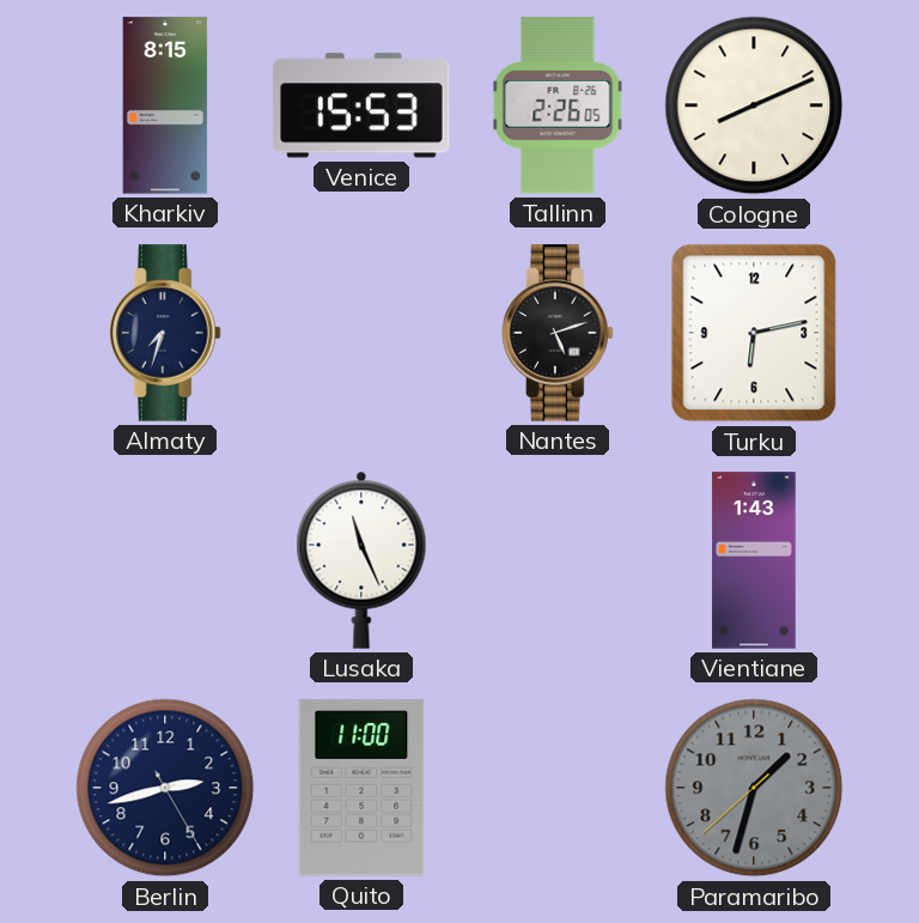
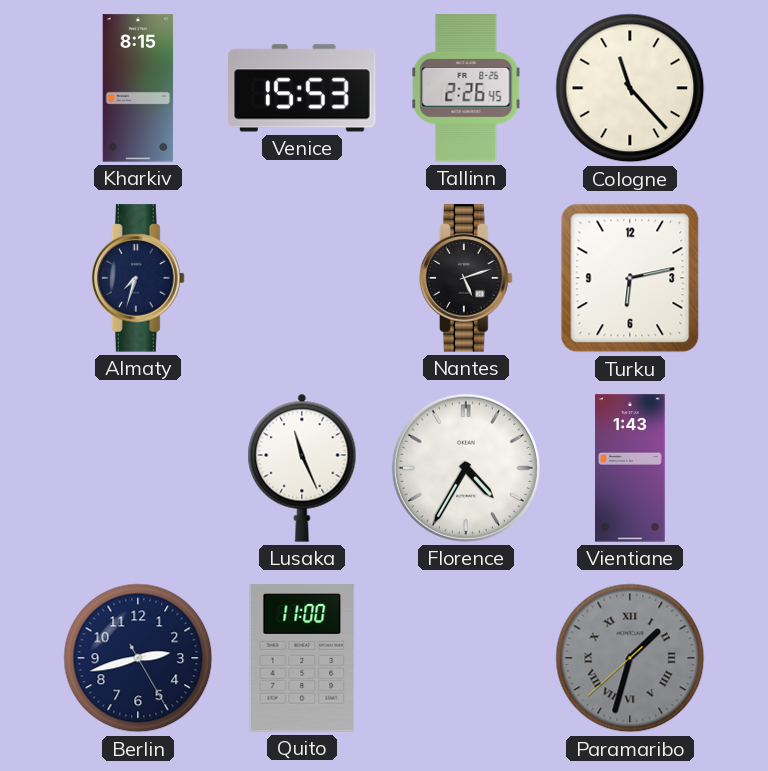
Tallinn: 2:26:05 -> 2:26:45 (466, 88)
Cologne: 8:11 -> 11:23 (630, 88)
Florence: none -> 4:35 (466, 468)
Paramaribo numerals: Arabic -> Roman (630, 658)
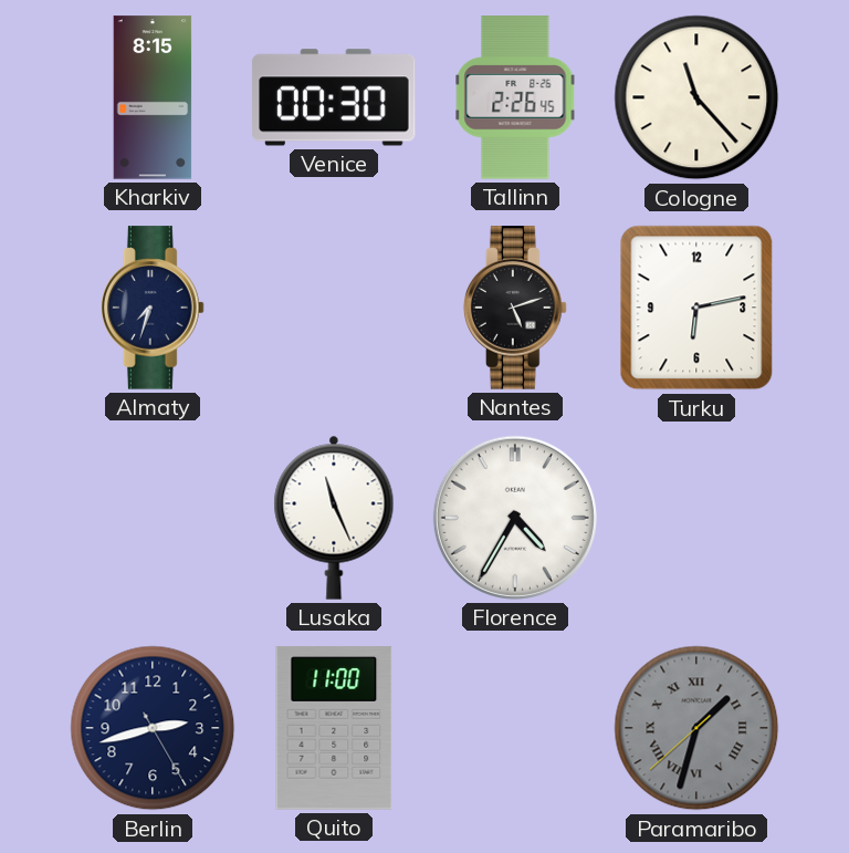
Venice: 15:53 -> 00:30 (334, 97)
Vientiane: 1:43 -> none (630, 468)
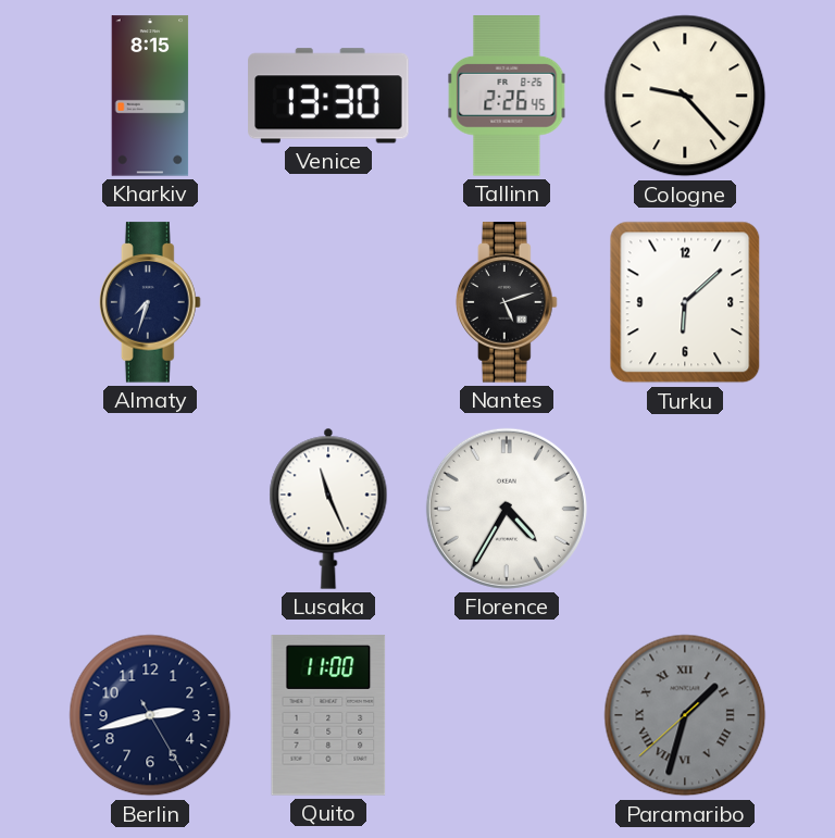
Venice: 00:30 -> 13:30 (328, 96)
Cologne: 11:23 -> 9:23 (685, 96)
Turku: 6:13 -> 6:08 (685, 302)
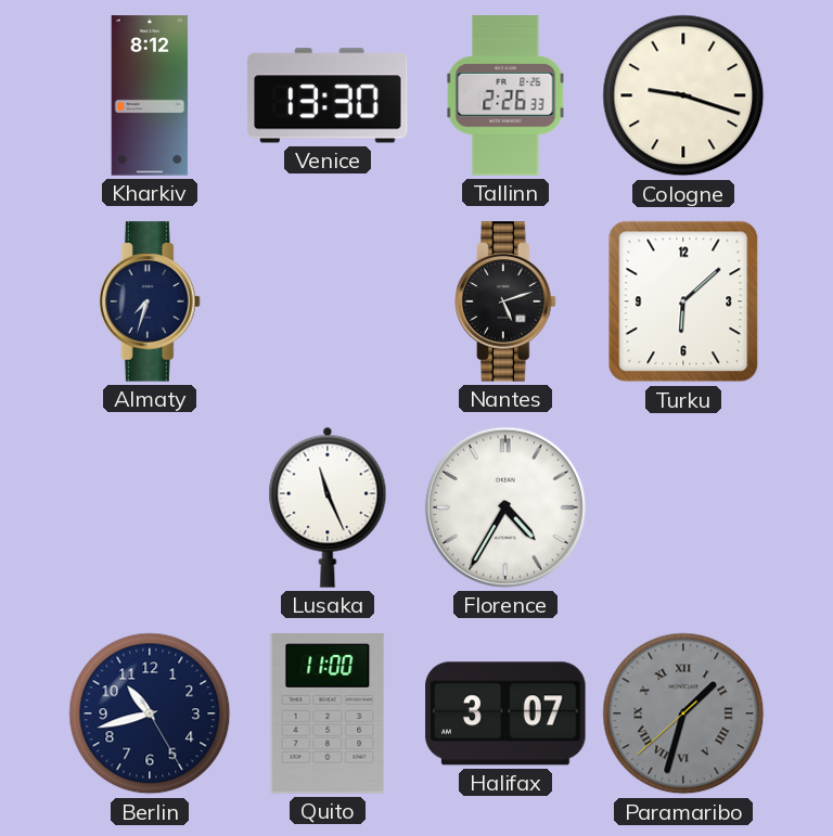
Kharkiv: 8:15 -> 8:12 (150, 95)
Tallinn: 2:26:45 -> 2:26:33 (505, 95)
Cologne: 9:23 -> 9:18 (683, 95)
Berlin: 2:42 -> 10:42 (150, 713)
Halifax: none -> 3:07 (505, 713)
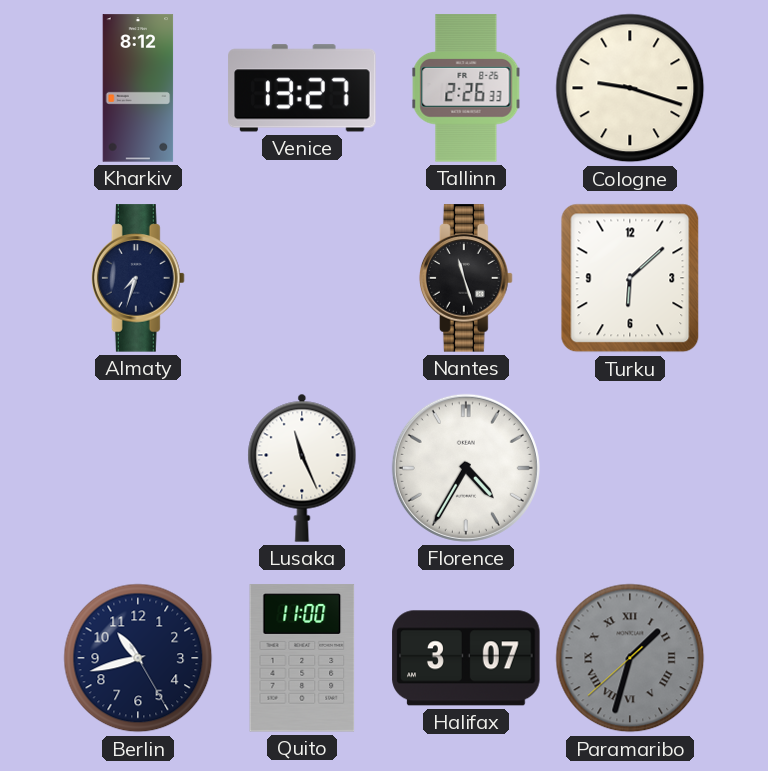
Venice: 13:30 -> 13:27 (302, 88)
Nantes: 5:12 -> 11:27 (466, 278)
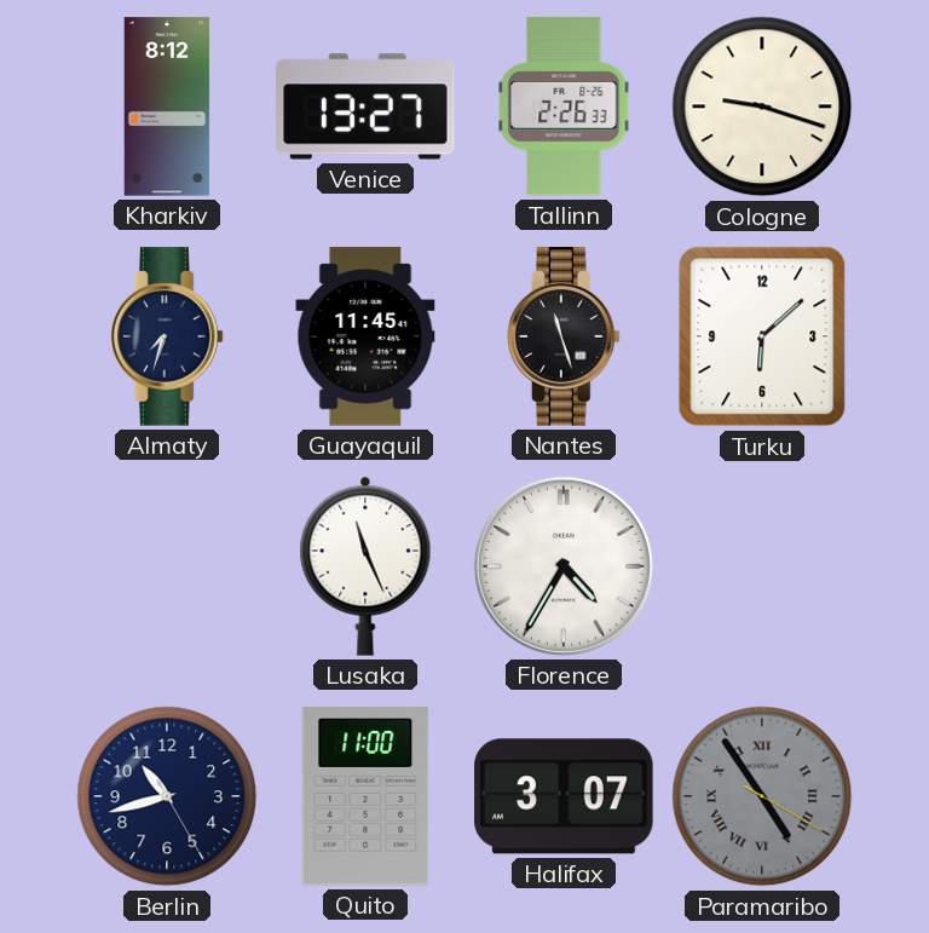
Guayaquil: none -> 11:45 (365, 336)
Paramaribo: 1:32 -> 4:54 (762, 796)
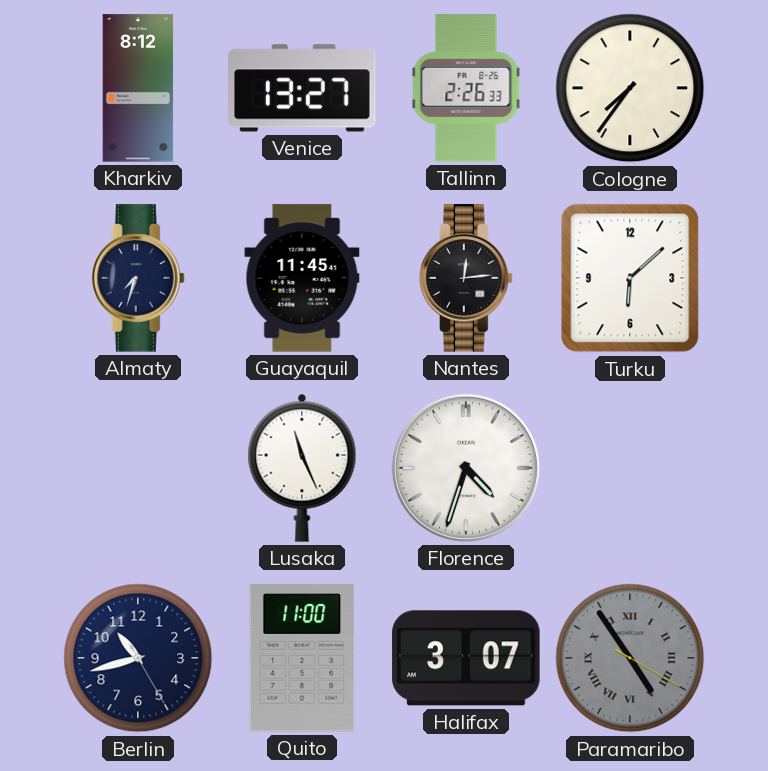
Cologne: 9:18 -> 7:36 (630, 88)
Nantes: 11:27 -> 12:14 (466, 278)
Florence: 4:35 -> 4:33 (466, 468)
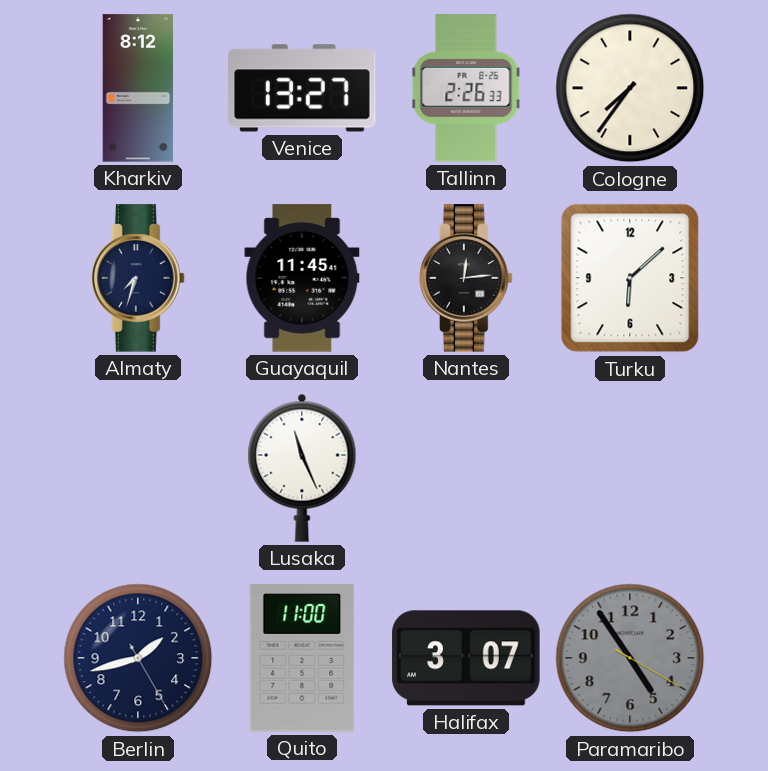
Florence: 4:33 -> none (466, 468)
Berlin: 10:42 -> 1:42 (138, 658)
Paramaribo numerals: Roman -> Arabic (630, 658)
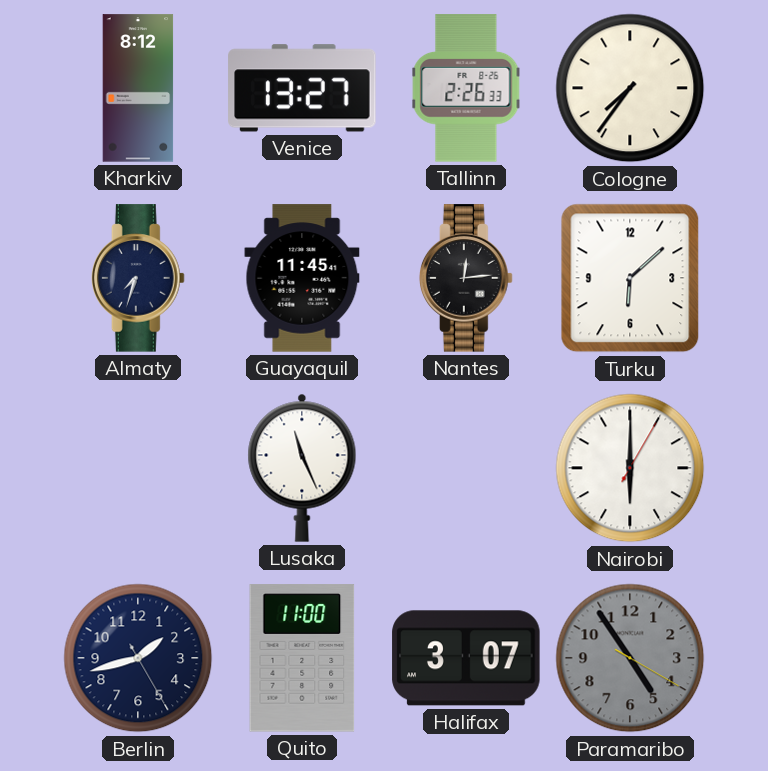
Nairobi: none -> 6:00 (630, 468)
